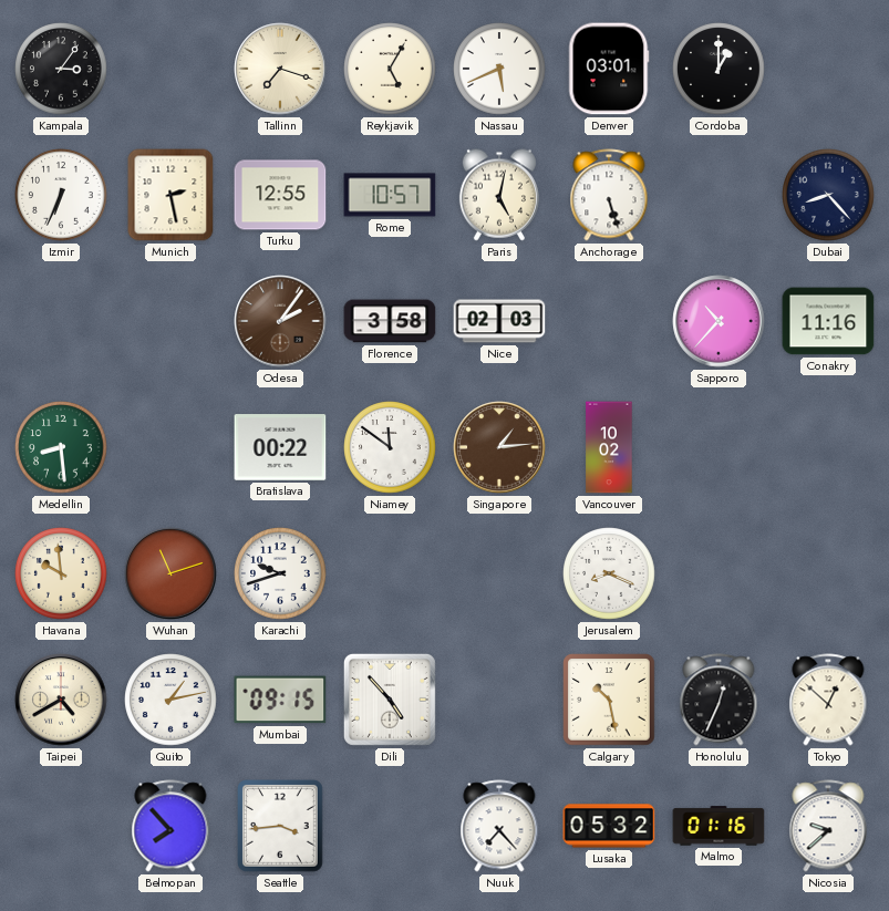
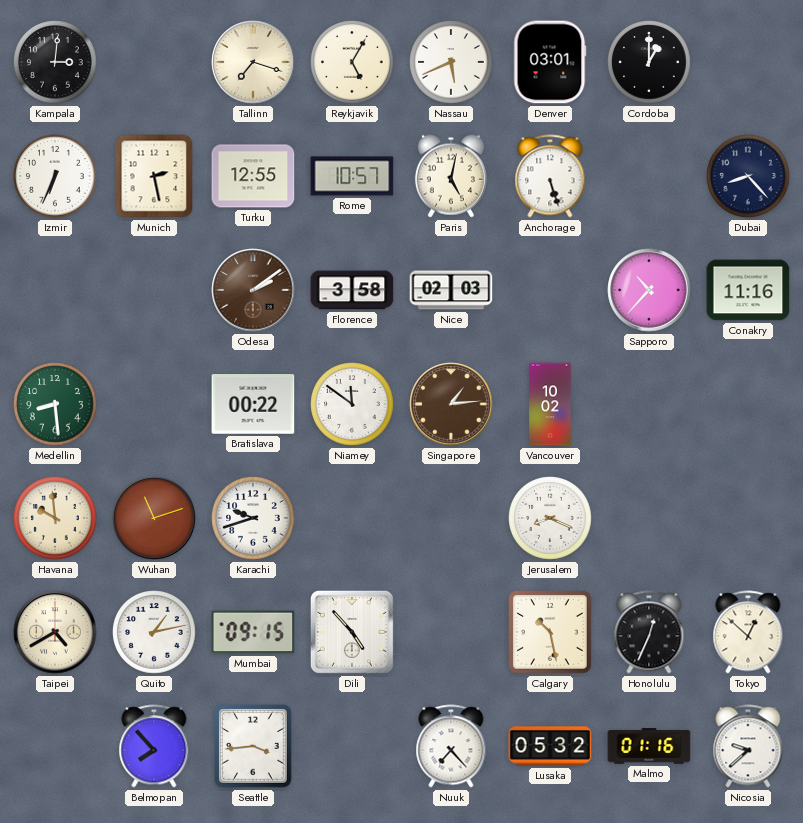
Kampala: 3:06 -> 3:01 (55, 62)
Odesa: 2:06 -> 2:09 (253, 290)
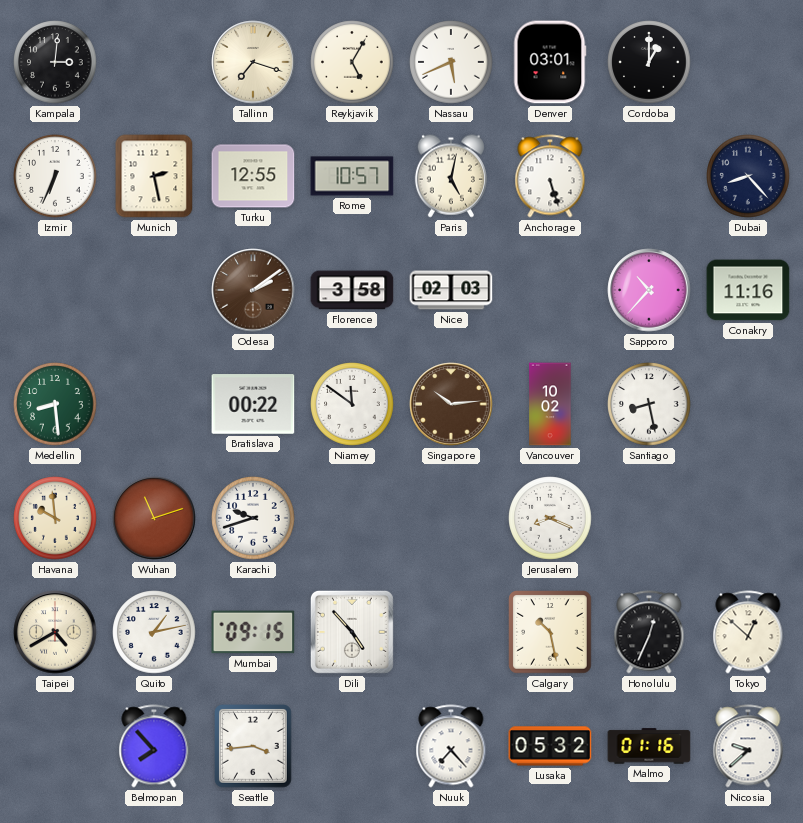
Singapore: 1:14 -> 10:14 (451, 404)
Santiago: none -> 8:28 (649, 404)
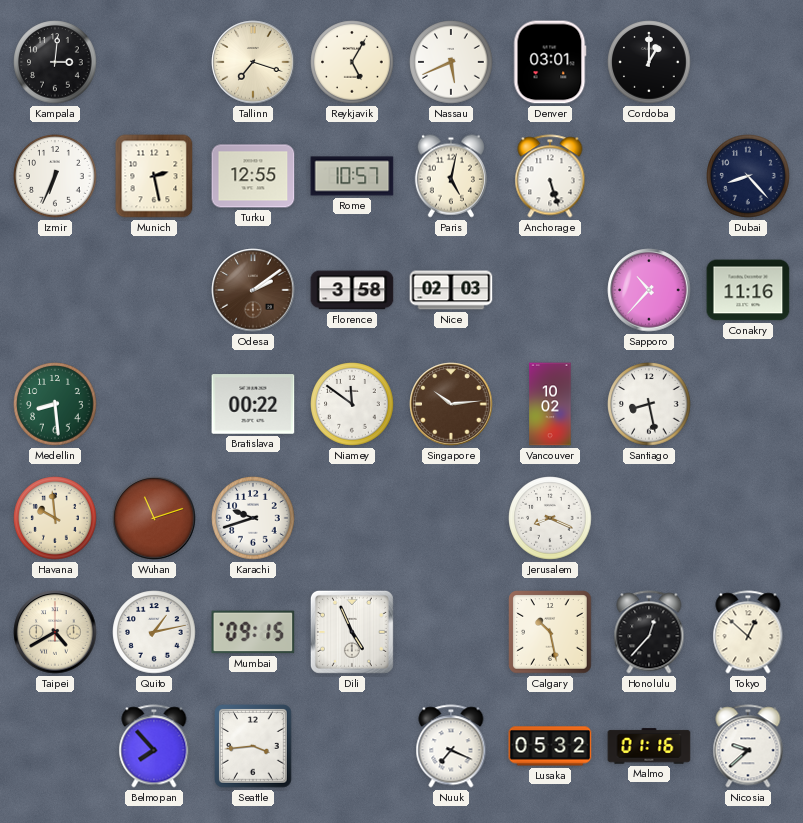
Dili: 4:53 -> 4:56 (352, 632)
Honolulu: 12:34 -> 12:37 (649, 632)
Nuuk: 7:23 -> 7:19 (451, 746)
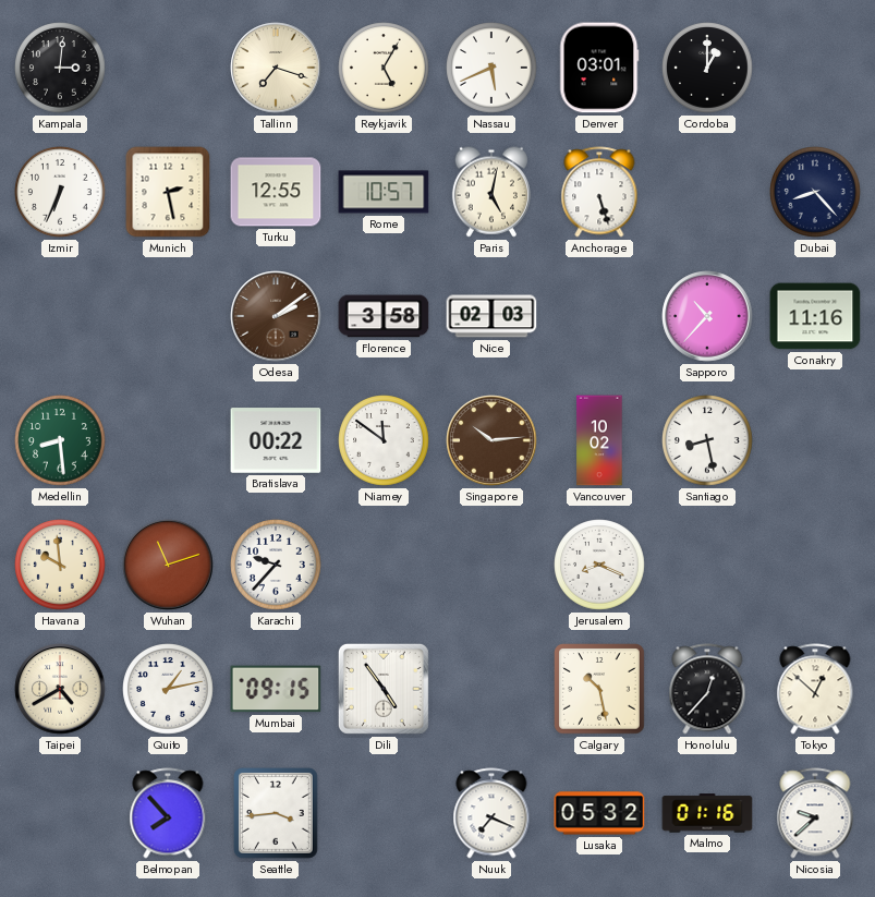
Karachi: 9:42 -> 9:37 (276, 565)
Dili: 4:56 -> 4:54 (384, 689)
